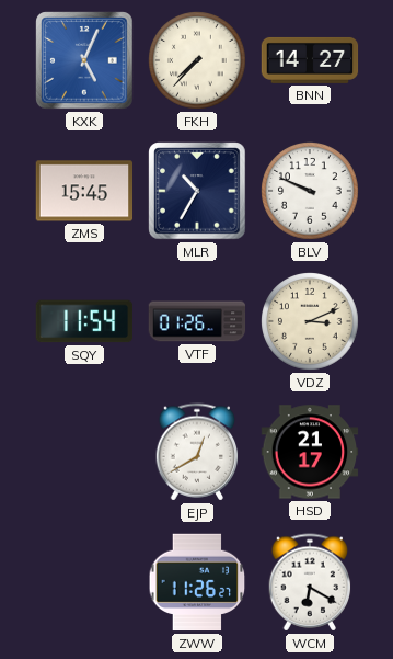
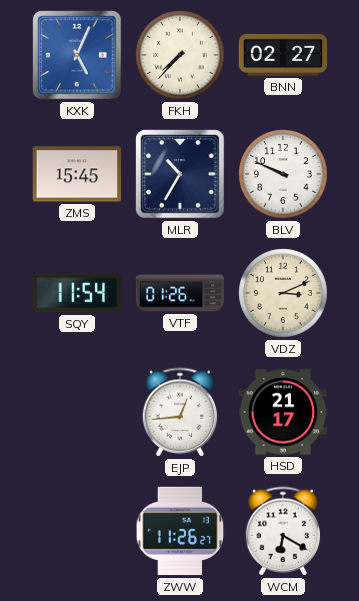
BNN: 14:27 -> 02:27 (283, 55)
EJP: 12:40 -> 12:44 (180, 412)
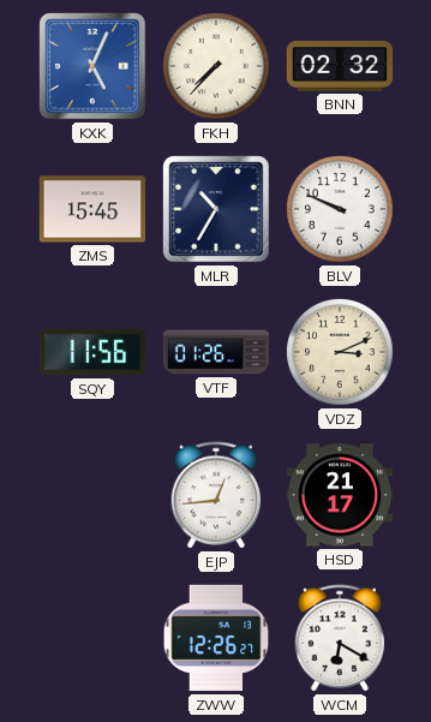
BNN: 02:27 -> 02:32 (340, 66)
SQY: 11:54 -> 11:56 (92, 352)
ZWW: 11:26 -> 12:26 (216, 638)
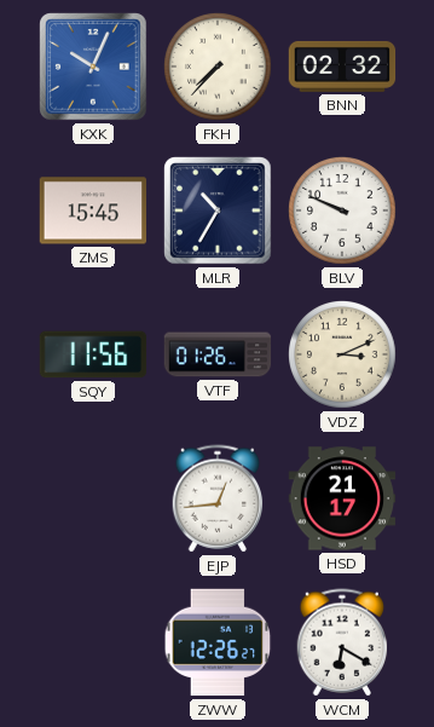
KXK: 5:04 -> 10:04 (93, 67)
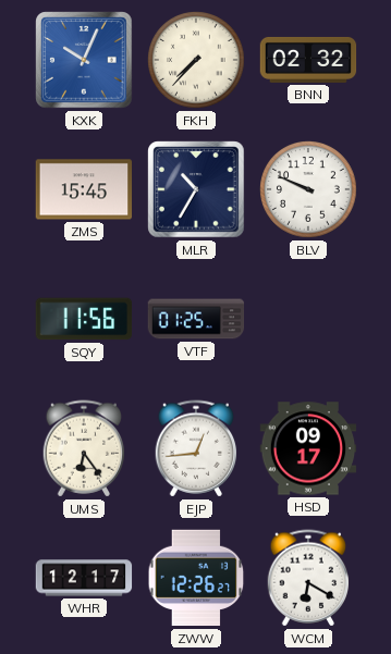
VTF: 01:26 -> 01:25 (196, 319)
VDZ: 3:11 -> none (343, 356)
UMS: none -> 6:24 (84, 448)
HSD: 21:17 -> 09:17 (308, 448)
WHR: none -> 12:17 (84, 578)
